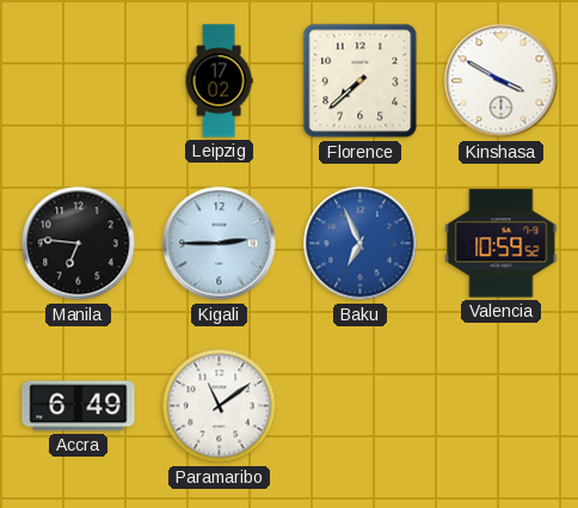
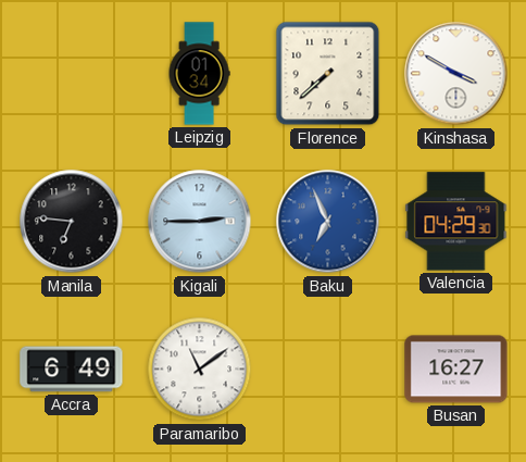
Leipzig: 17:02 -> 01:34 (199, 74)
Valencia: 10:59 -> 04:29 (456, 222)
Busan: none -> 16:27 (456, 370)
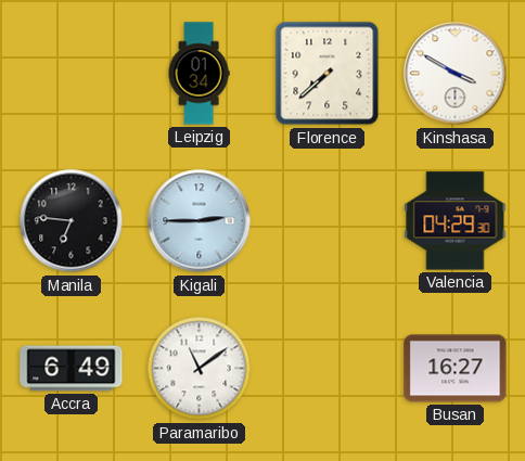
Baku: 6:56 -> none (328, 222)
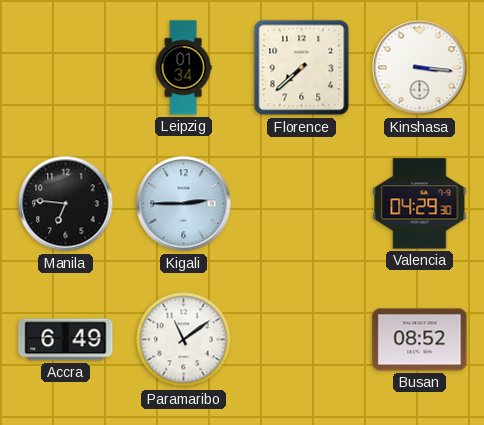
Kinshasa: 3:50 -> 3:16 (420, 68)
Busan: 16:27 -> 08:52 (420, 340)
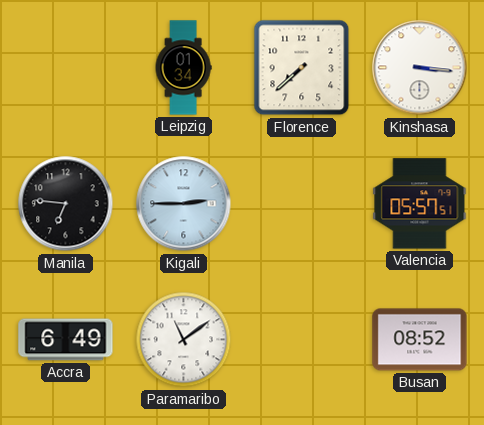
Valencia: 04:29 -> 05:57 (420, 204)
